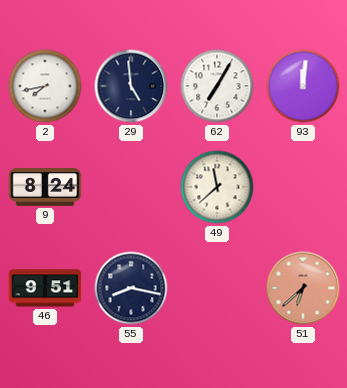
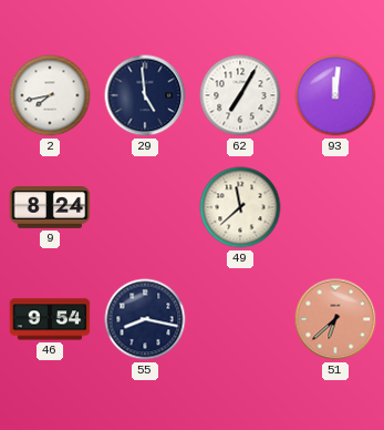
46: 9:51 -> 9:54 (50, 319)
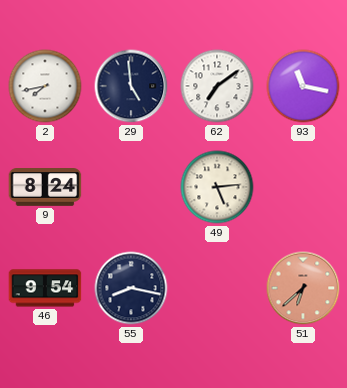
62: 7:05 -> 7:09 (217, 86)
93: 12:01 -> 11:17 (303, 86)
49: 11:38 -> 5:14 (217, 187)
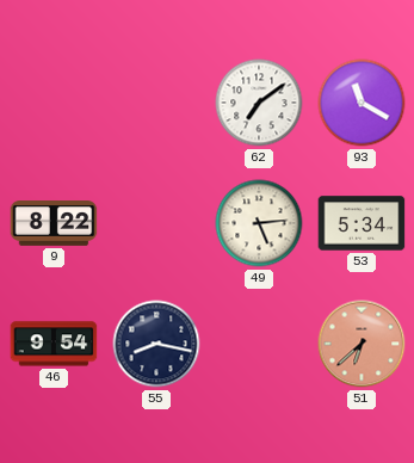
2: 7:43 -> none (45, 86)
29: 4:59 -> none (131, 86)
93: 11:17 -> 11:20 (362, 103)
9: 8:24 -> 8:22 (54, 224)
53: none -> 5:34 (362, 223)
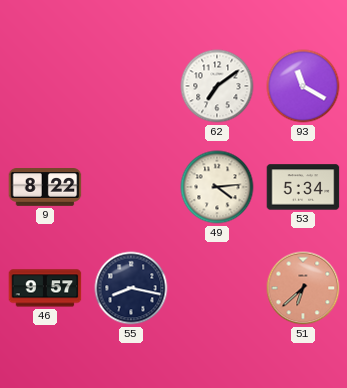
49: 5:14 -> 4:14 (217, 187)
46: 9:54 -> 9:57 (45, 288)
